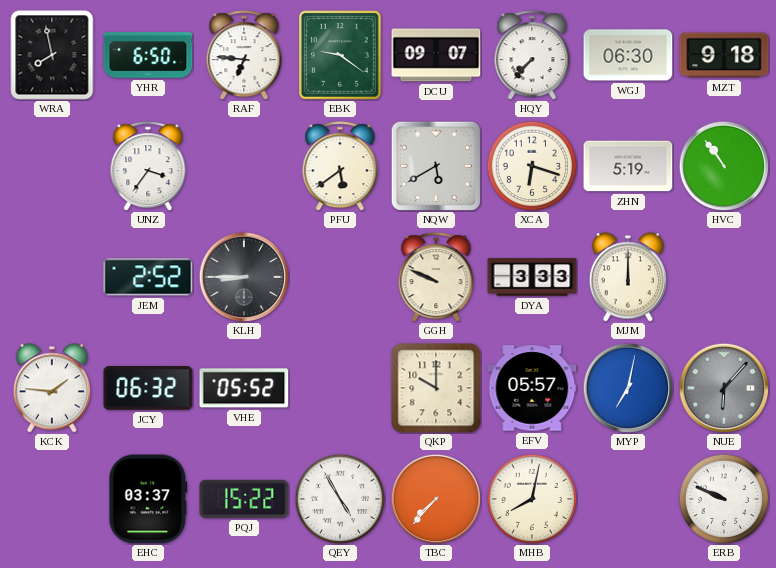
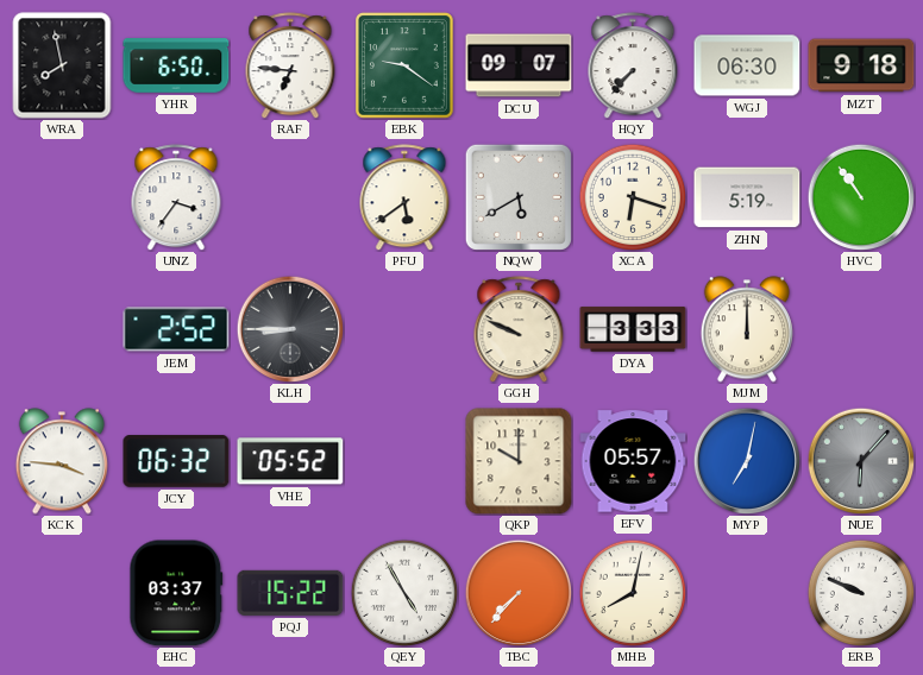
KCK: 1:46 -> 3:46 (62, 461)
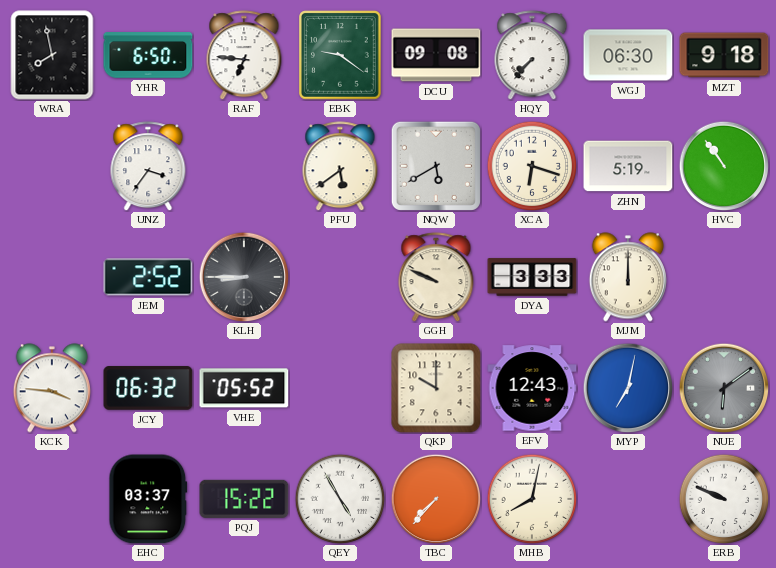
DCU: 09:07 -> 09:08 (436, 55)
EFV: 05:57 -> 12:43 (532, 388)
NUE: 6:07 -> 6:09 (724, 388)
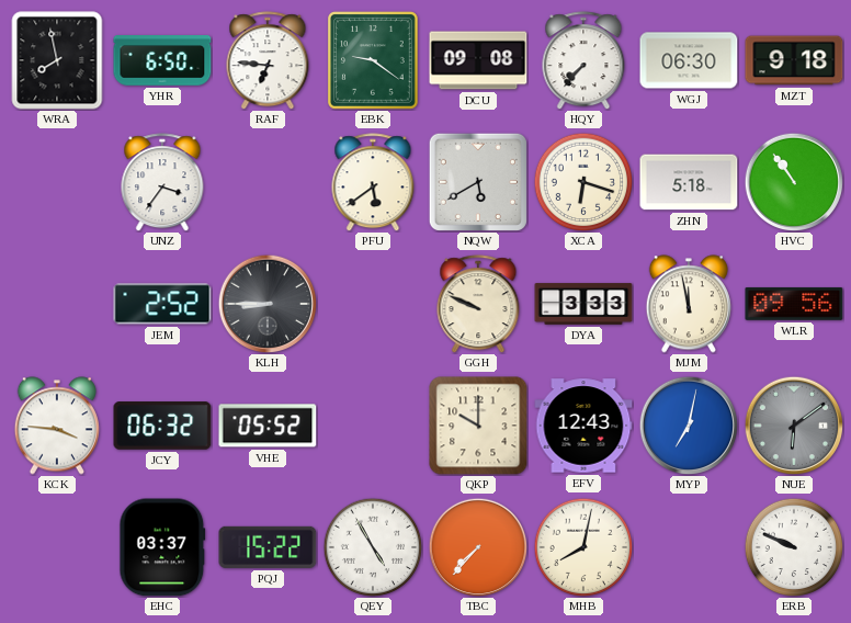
ZHN: 5:19 -> 5:18 (689, 182)
MJM: 12:00 -> 11:58 (689, 304)
WLR: none -> 09:56 (794, 304)
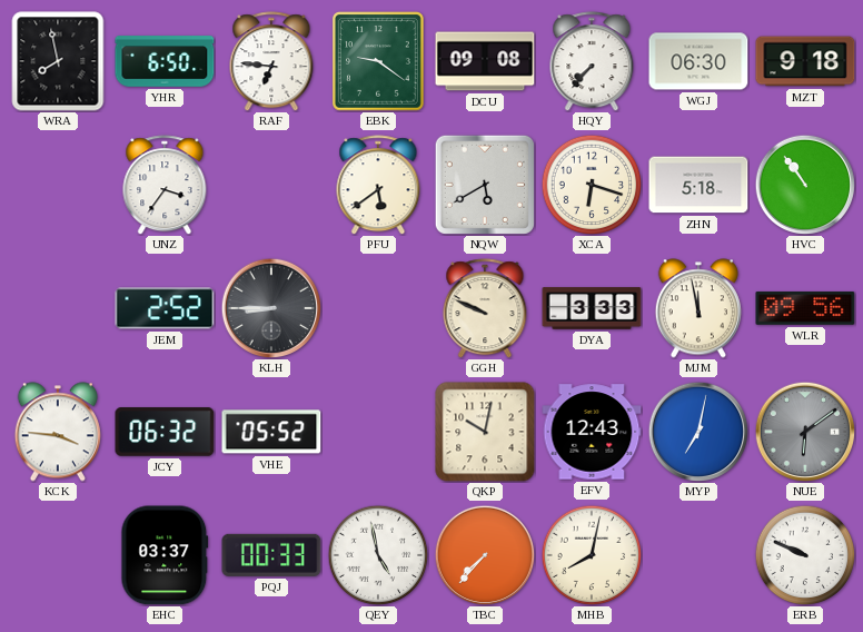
QKP: 10:00 -> 10:02 (485, 432)
PQJ: 15:22 -> 00:33 (271, 555)
QEY: 4:55 -> 4:58 (378, 555)
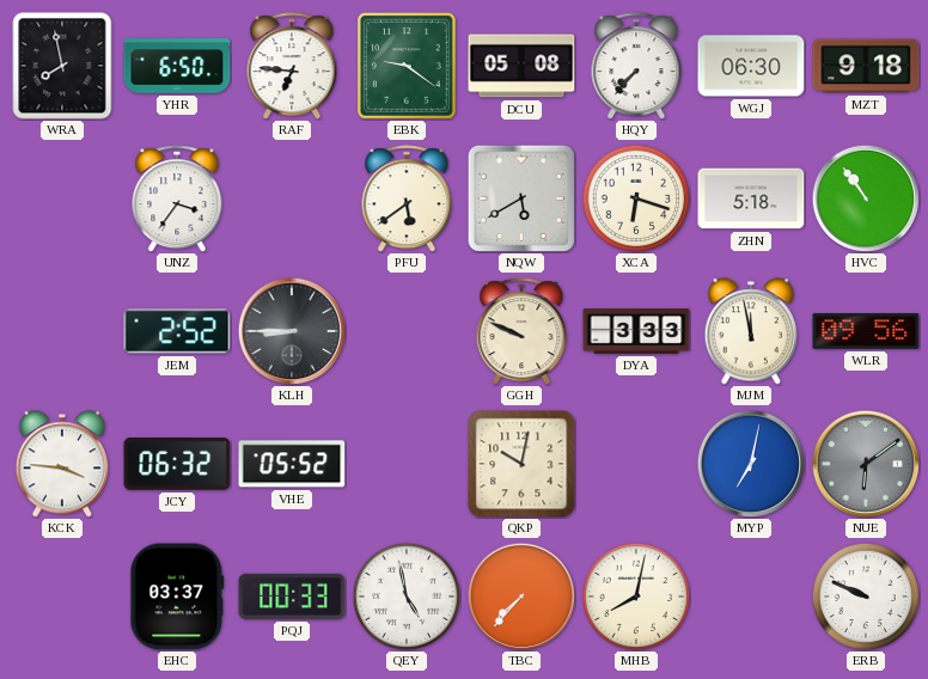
DCU: 09:08 -> 05:08 (521, 66)
EFV: 12:43 -> none (592, 432)
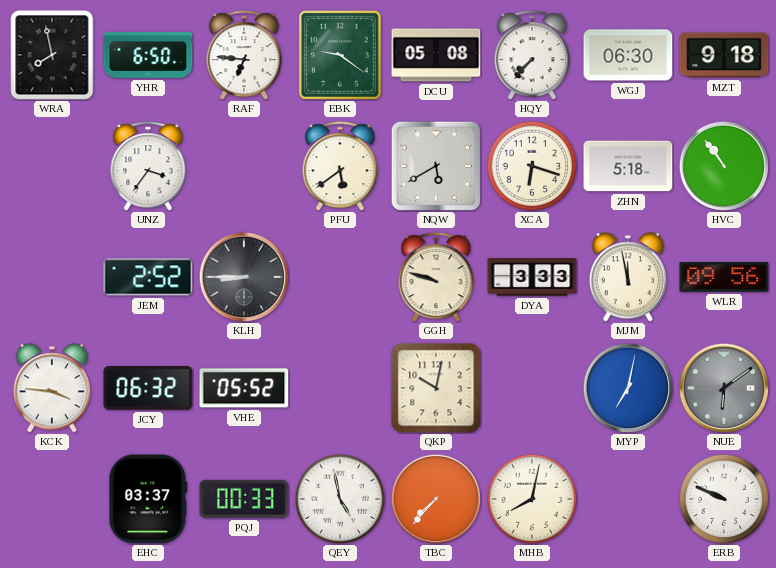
GGH: 9:49 -> 9:48 (436, 277)
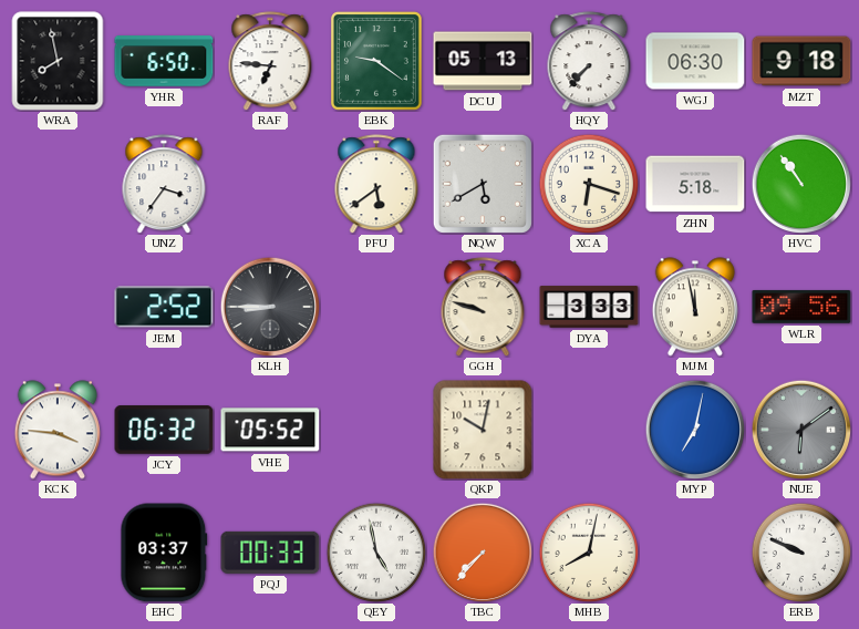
DCU: 05:08 -> 05:13 (483, 61)
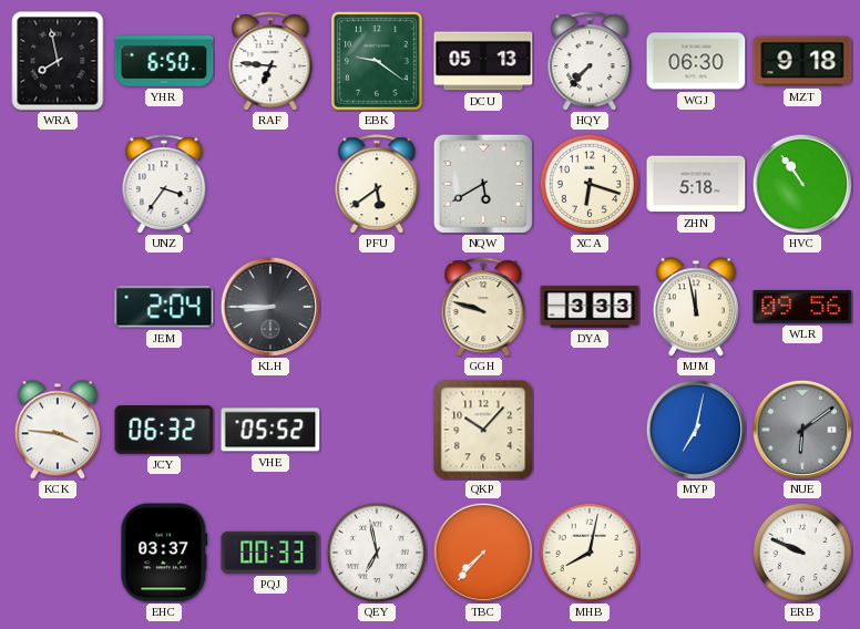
JEM: 2:52 -> 2:04 (164, 307)
QKP: 10:02 -> 10:07 (483, 430)
QEY: 4:58 -> 6:58 (377, 553)
